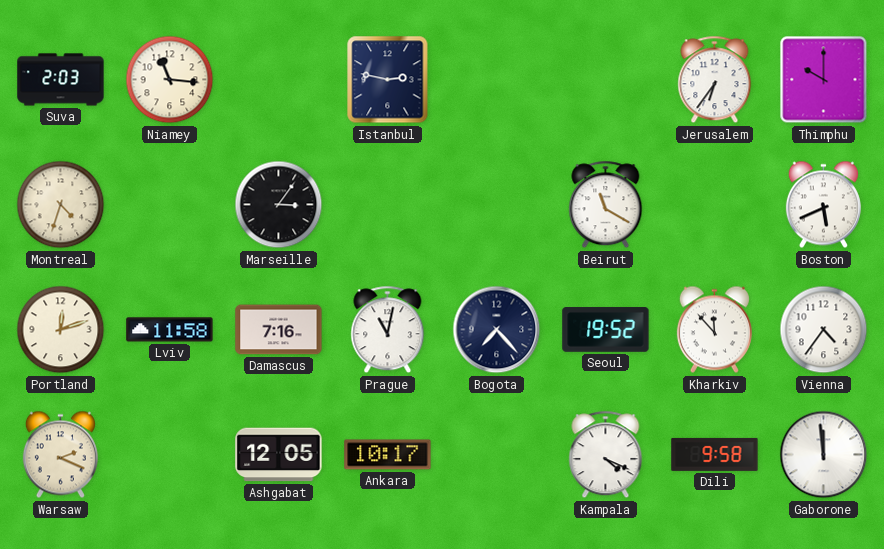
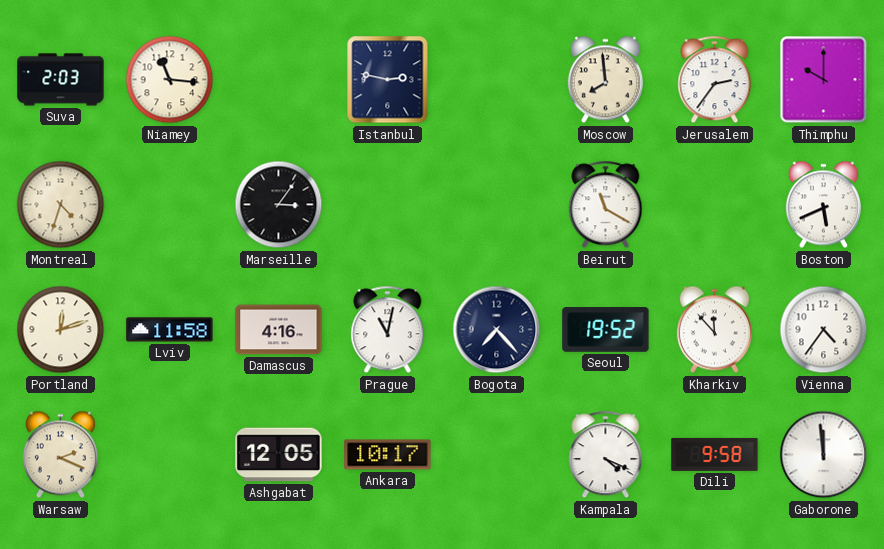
Moscow: none -> 7:59 (605, 80)
Jerusalem: 6:36 -> 2:36 (715, 80)
Damascus: 7:16 -> 4:16 (279, 330)
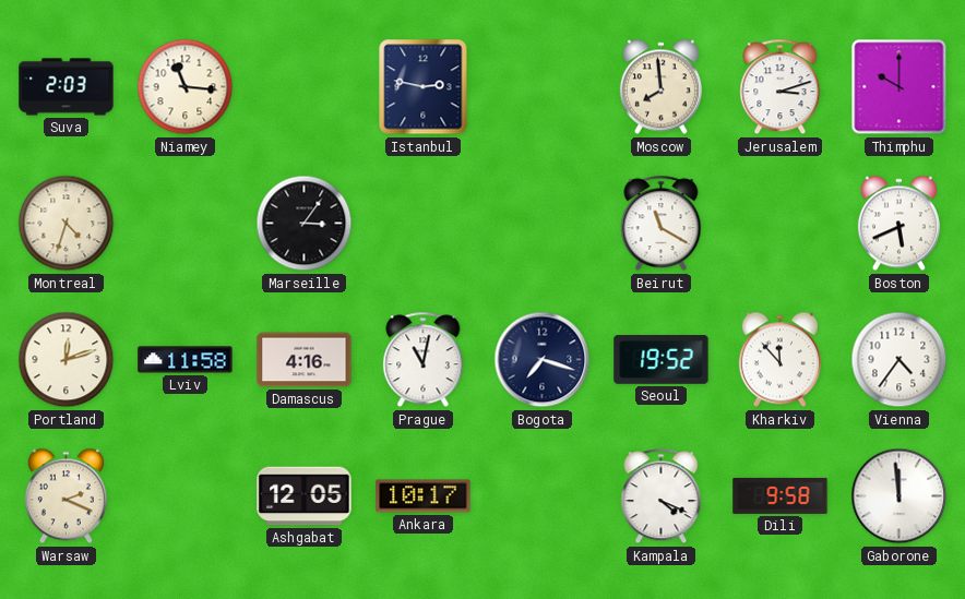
Jerusalem: 2:36 -> 3:12 (781, 87)
Bogota: 7:23 -> 7:18 (543, 360)
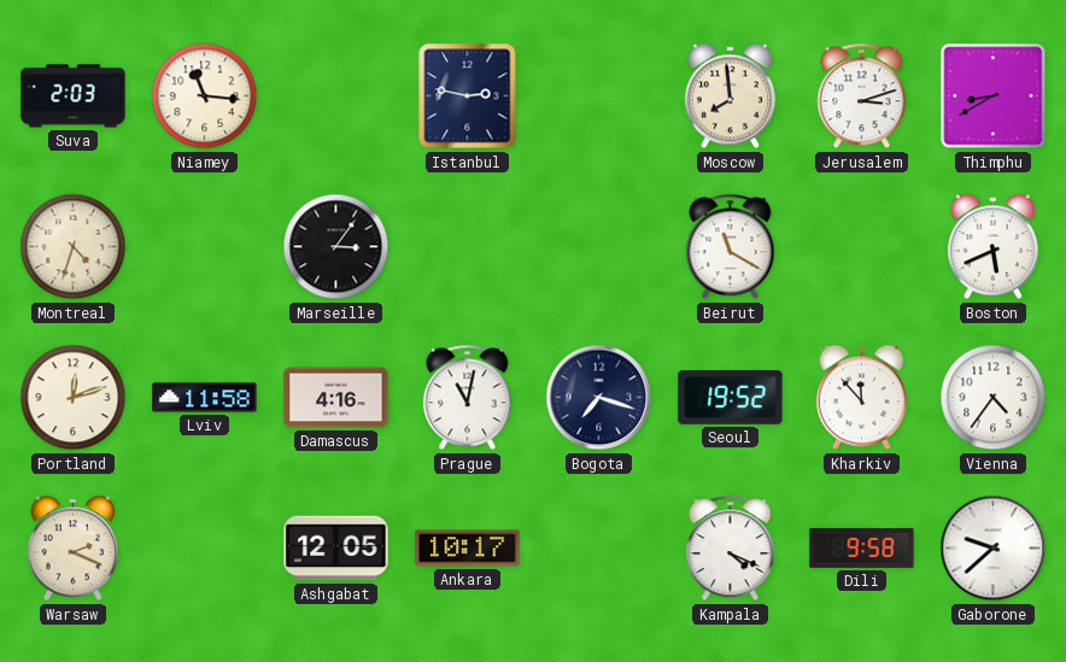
Thimphu: 10:00 -> 8:40 (994, 96)
Gaborone: 11:59 -> 9:38 (994, 549)
